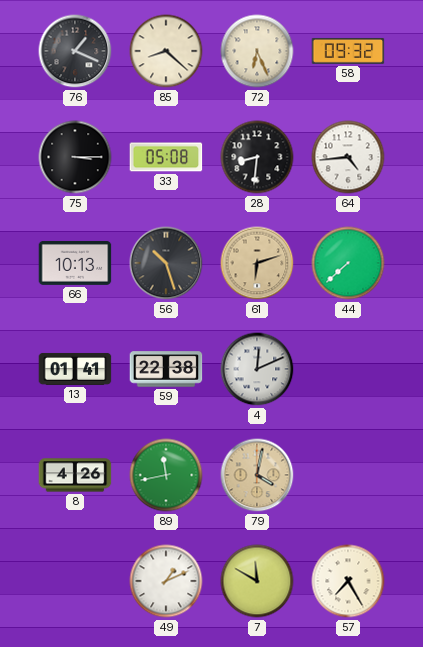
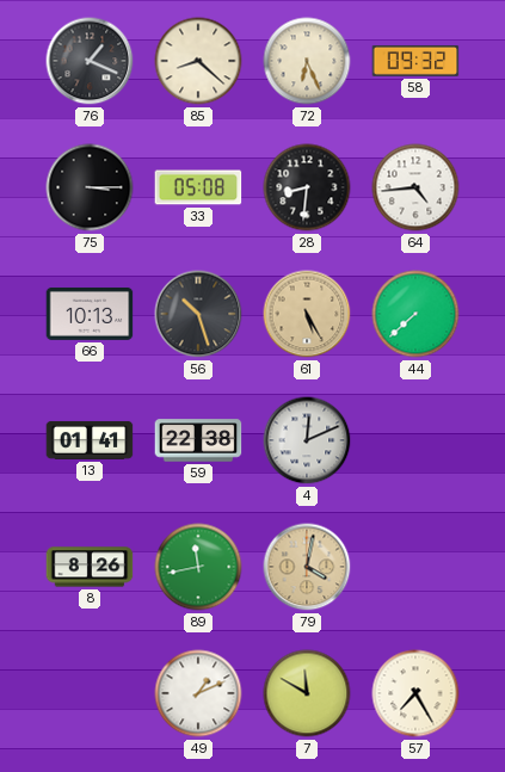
61: 6:12 -> 5:25 (307, 314)
8: 4:26 -> 8:26 (90, 567)
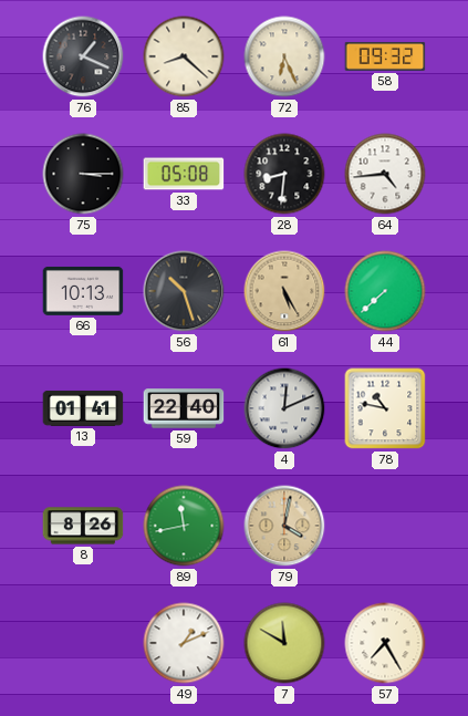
59: 22:38 -> 22:40 (184, 408)
78: none -> 10:47 (385, 408)
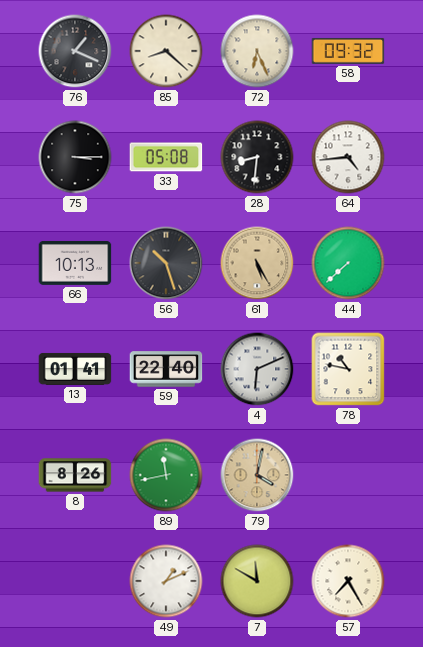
4: 12:11 -> 6:11 (257, 369)
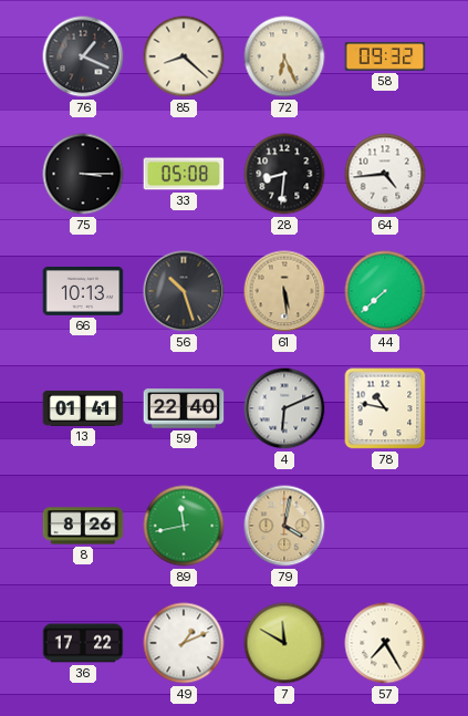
61: 5:25 -> 5:29 (284, 291)
36: none -> 17:22 (83, 643)
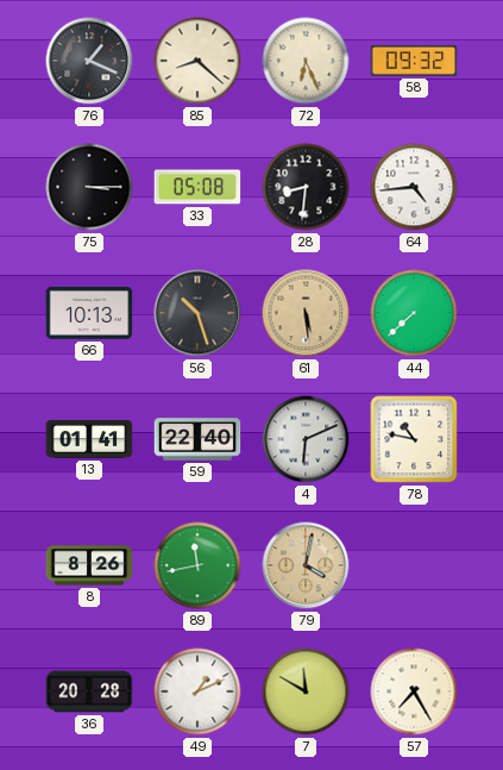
36: 17:22 -> 20:28 (89, 691)
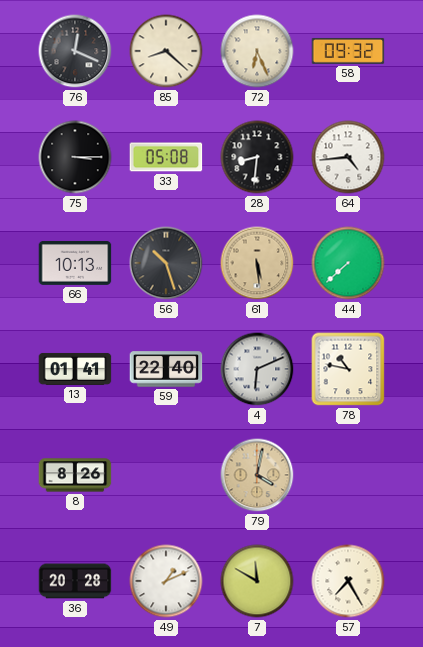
76: 1:19 -> 12:19 (75, 51)
89: 11:43 -> none (197, 565)
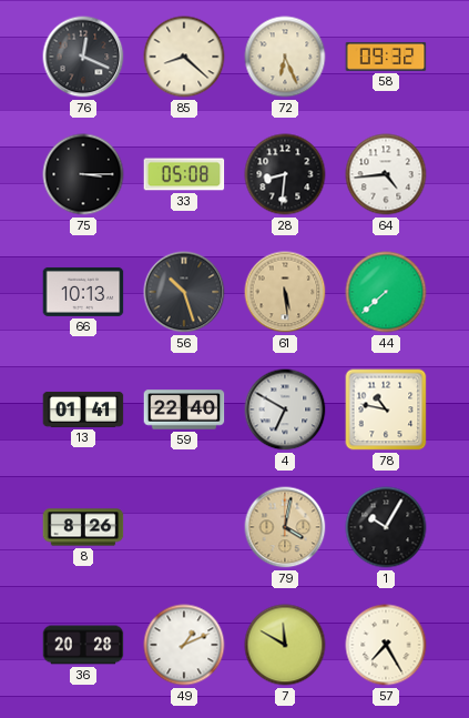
4: 6:11 -> 6:50 (285, 409)
1: none -> 10:05 (386, 527)
